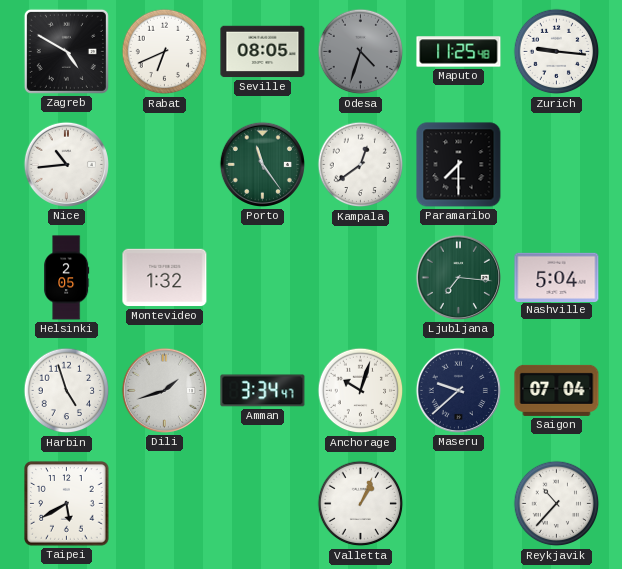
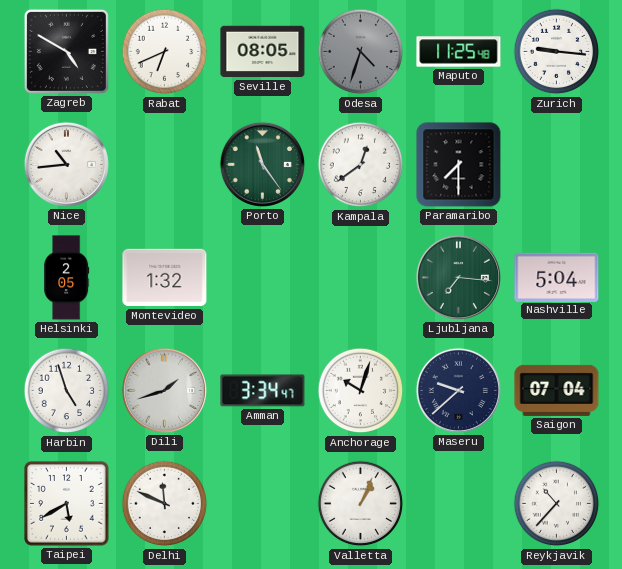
Delhi: none -> 11:49 (165, 504)
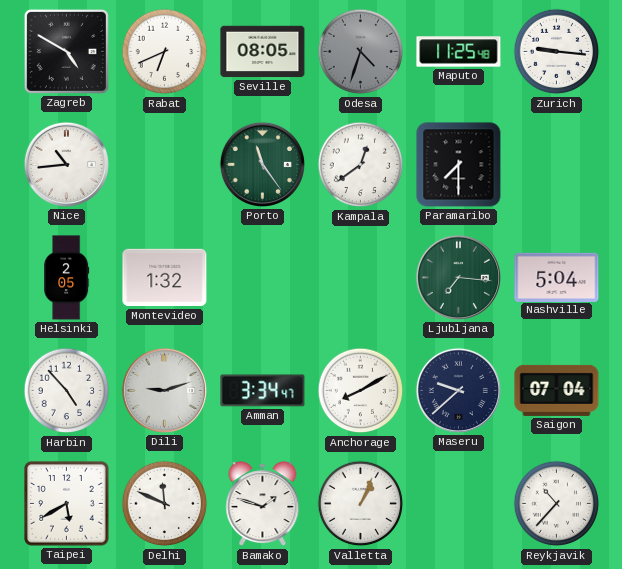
Harbin: 4:57 -> 4:53 (67, 391)
Dili: 1:42 -> 9:12 (164, 390)
Anchorage: 10:03 -> 8:10 (361, 391)
Bamako: none -> 1:48 (263, 504)
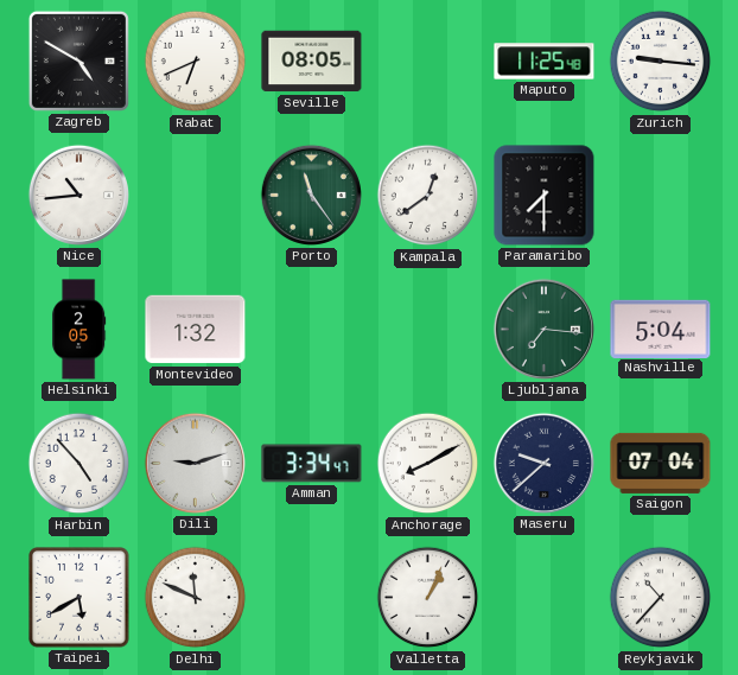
Odesa: 4:33 -> none (361, 52)
Bamako: 1:48 -> none (263, 504)
